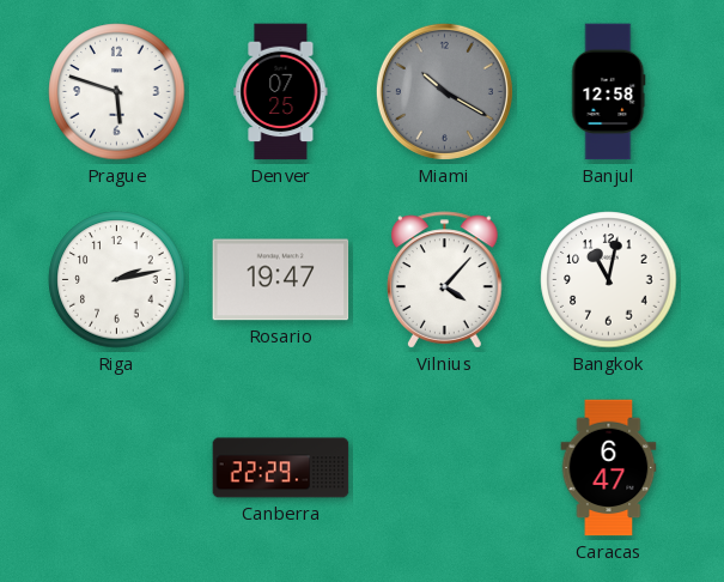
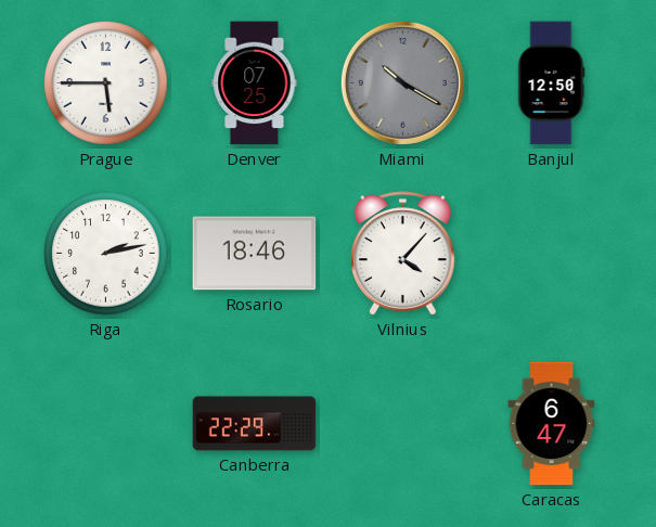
Prague: 5:48 -> 5:45 (106, 83)
Banjul: 12:58 -> 12:50 (552, 83)
Rosario: 19:47 -> 18:46 (255, 254)
Bangkok: 11:02 -> none (609, 280)
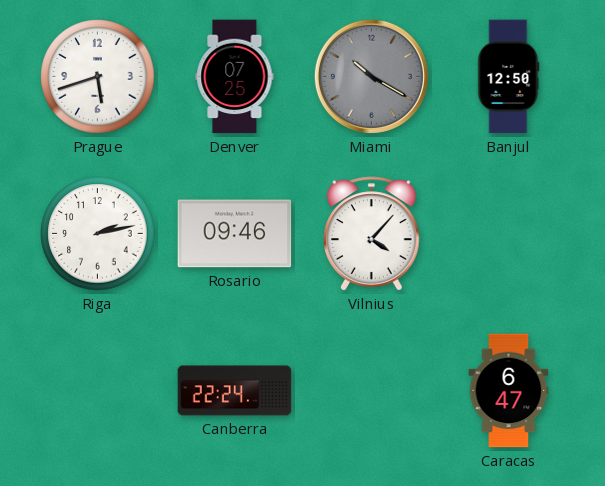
Prague: 5:45 -> 5:42 (98, 77)
Rosario: 18:46 -> 09:46 (235, 234)
Canberra: 22:29 -> 22:24 (235, 391)
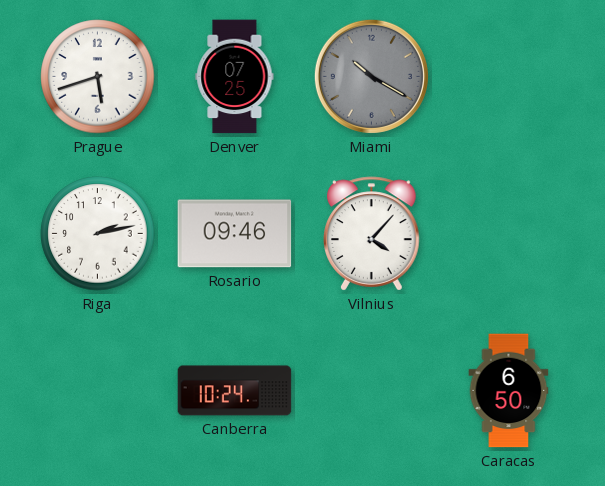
Banjul: 12:50 -> none (509, 77)
Canberra: 22:24 -> 10:24 (235, 391)
Caracas: 6:47 -> 6:50 (509, 391)
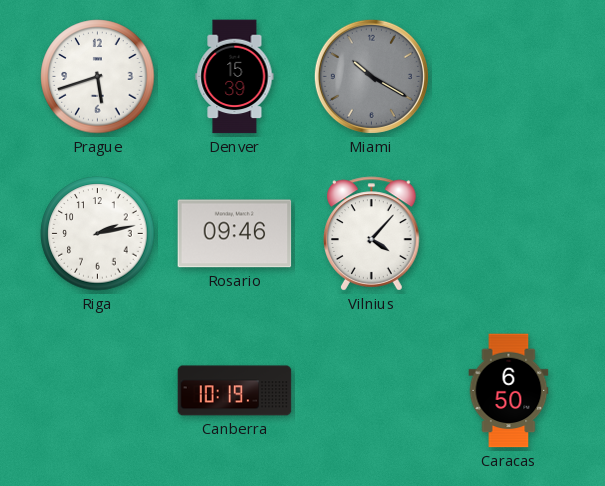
Denver: 07:25 -> 15:39 (235, 77)
Canberra: 10:24 -> 10:19 (235, 391)
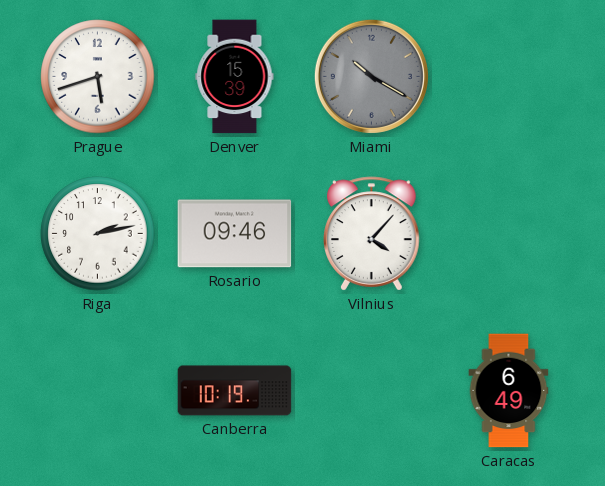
Caracas: 6:50 -> 6:49 (509, 391)
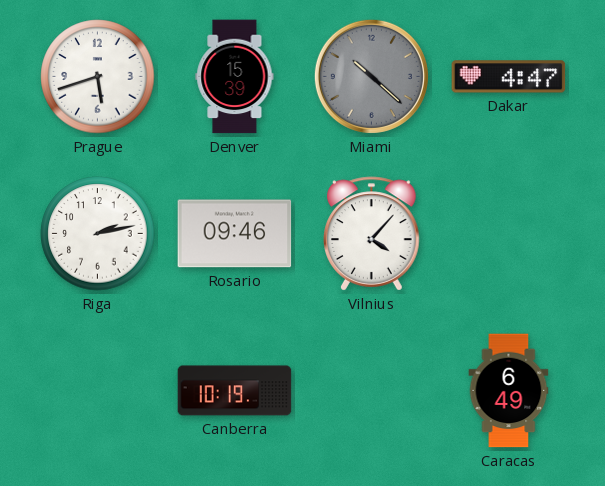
Miami: 10:20 -> 10:22 (371, 76)
Dakar: none -> 4:47 (509, 77)
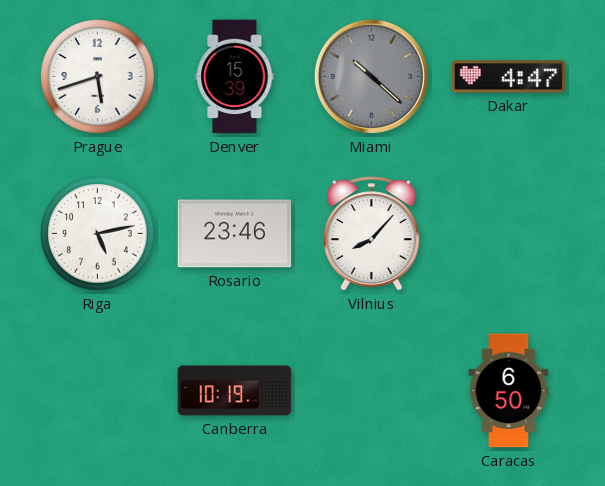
Riga: 2:13 -> 5:13 (98, 234)
Rosario: 09:46 -> 23:46 (235, 234)
Vilnius: 4:07 -> 8:07 (372, 234)
Caracas: 6:49 -> 6:50 (509, 391)
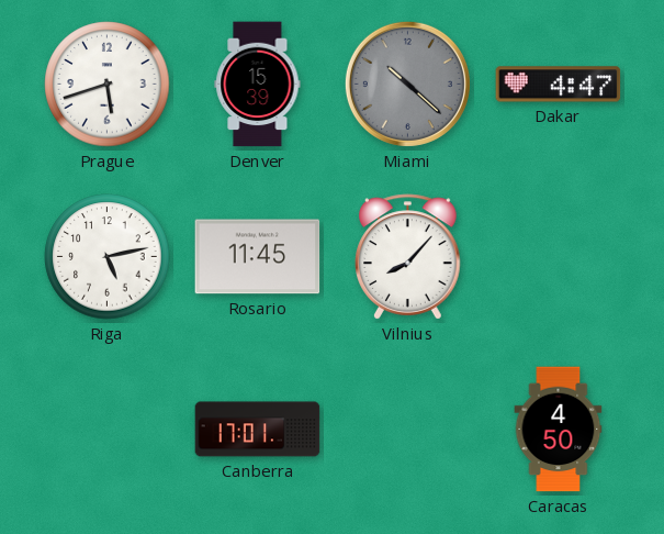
Rosario: 23:46 -> 11:45 (258, 257)
Canberra: 10:19 -> 17:01 (258, 430)
Caracas: 6:50 -> 4:50 (559, 430)
